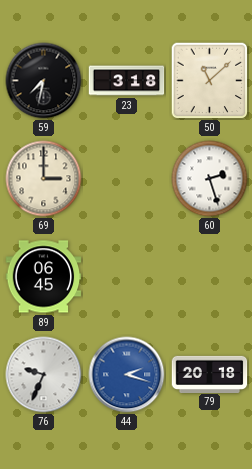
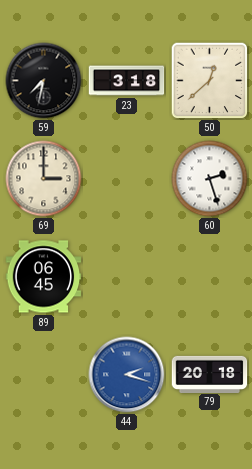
50: 11:08 -> 12:38 (210, 81)
76: 9:34 -> none (44, 375)
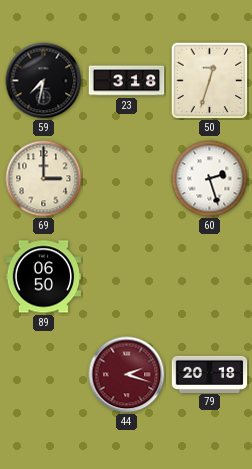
50: 12:38 -> 12:33 (210, 81)
89: 06:45 -> 06:50 (44, 277)
44 dial: blue -> burgundy (127, 375)
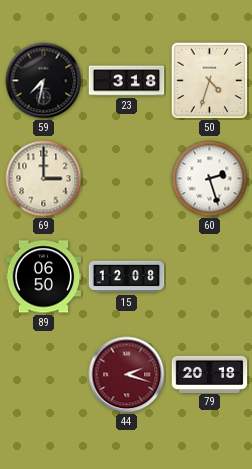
50: 12:33 -> 4:33 (210, 81)
15: none -> 12:08 (127, 277)
